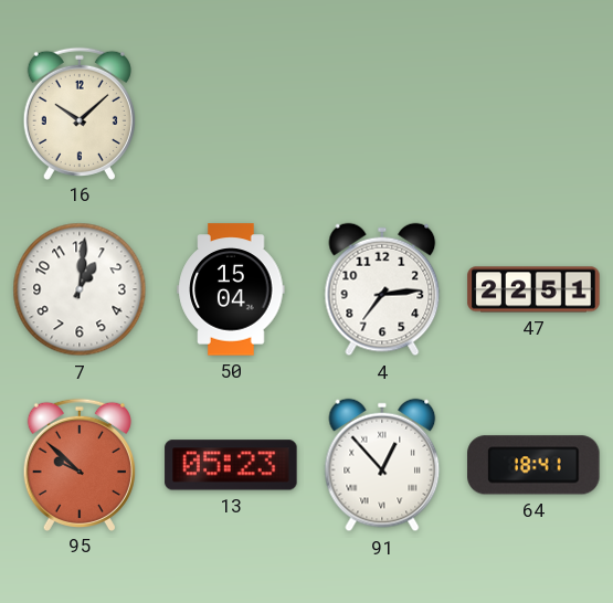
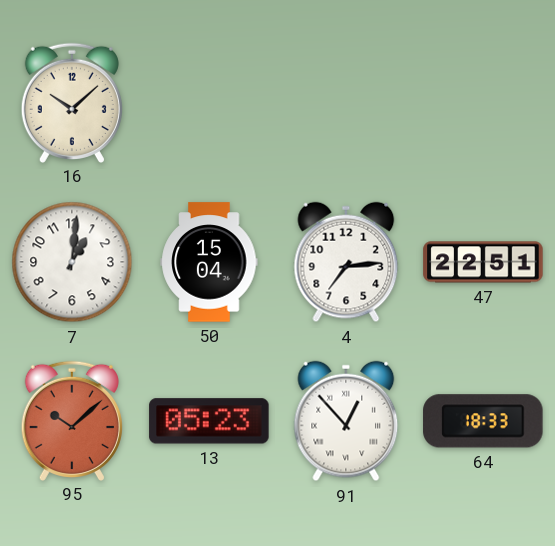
95: 9:52 -> 10:08 (72, 420)
64: 18:41 -> 18:33 (483, 421)
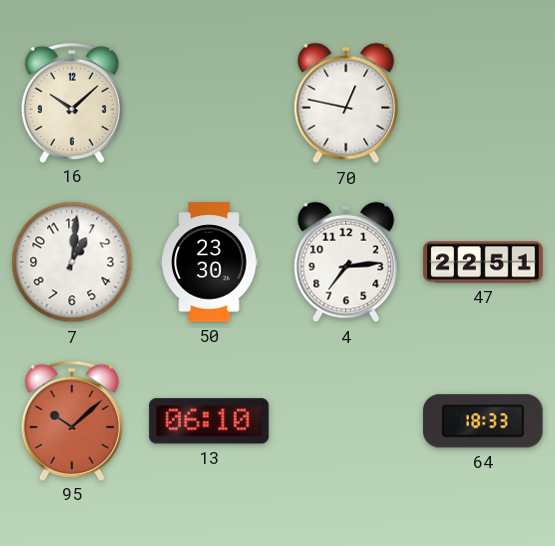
70: none -> 12:47 (346, 103)
50: 15:04 -> 23:30 (209, 262)
13: 05:23 -> 06:10 (209, 421)
91: 12:53 -> none (346, 421)
